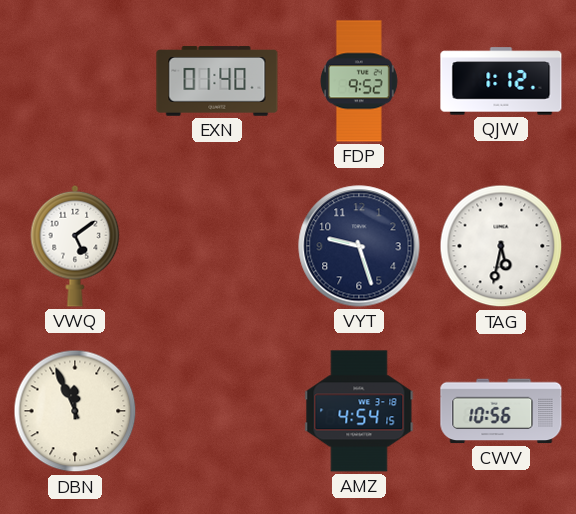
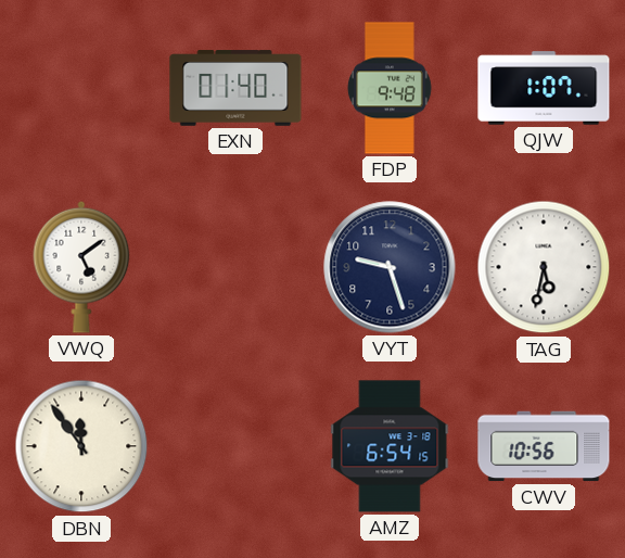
FDP: 9:52 -> 9:48 (390, 88)
QJW: 1:12 -> 1:07 (544, 88)
DBN: 11:56 -> 11:54 (81, 446)
AMZ: 4:54 -> 6:54 (390, 446)
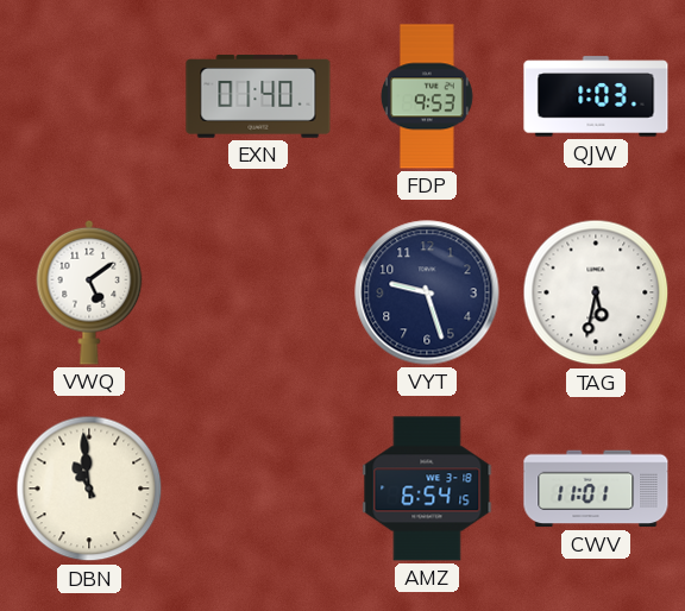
FDP: 9:48 -> 9:53 (427, 96)
QJW: 1:07 -> 1:03 (596, 96)
DBN: 11:54 -> 10:59 (89, 489)
CWV: 10:56 -> 11:01 (596, 489)
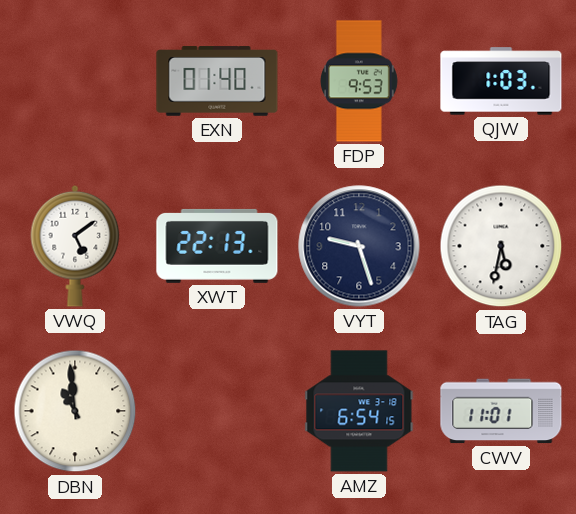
XWT: none -> 22:13 (217, 246)
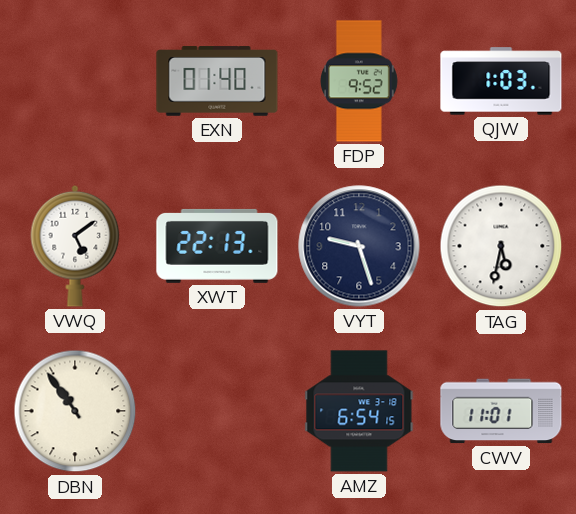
FDP: 9:53 -> 9:52 (359, 81)
DBN: 10:59 -> 10:54 (75, 411)
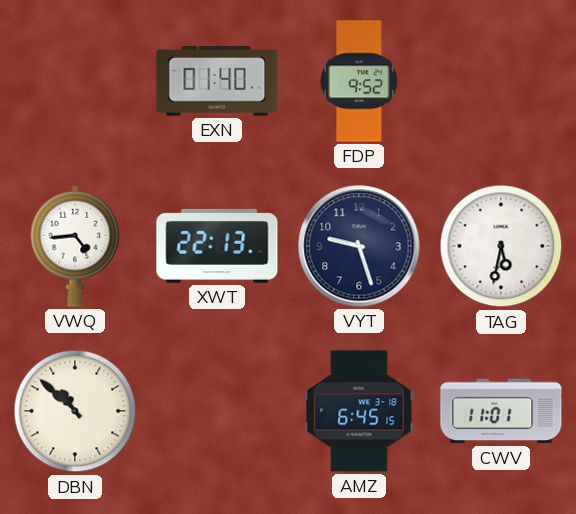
QJW: 1:03 -> none (501, 81)
VWQ: 5:09 -> 4:44 (75, 246)
DBN: 10:54 -> 10:52 (75, 411)
AMZ: 6:54 -> 6:45 (359, 411)
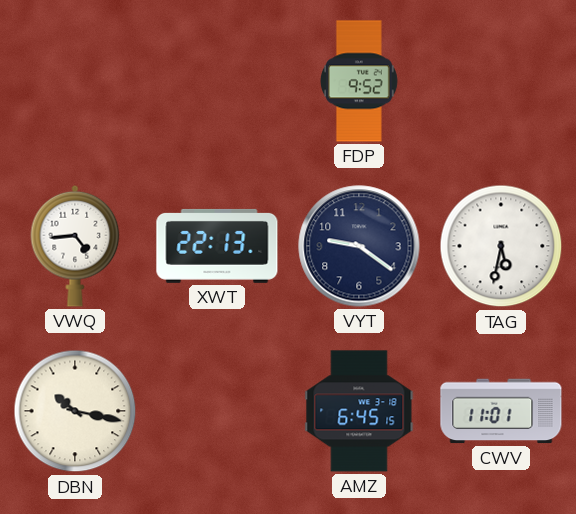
EXN: 01:40 -> none (217, 81)
VYT: 9:27 -> 9:21 (359, 246)
DBN: 10:52 -> 10:17 (75, 411)
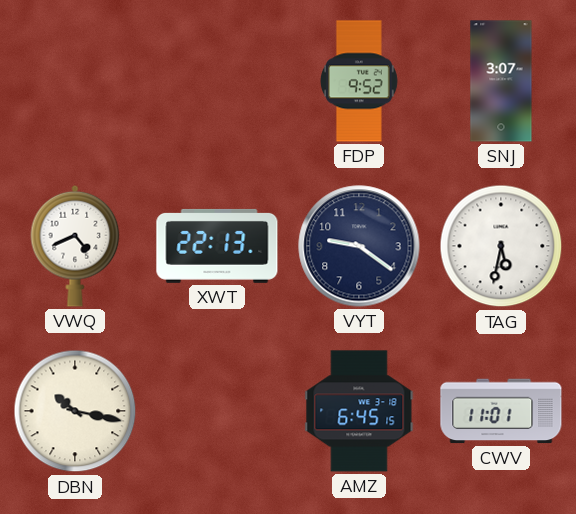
SNJ: none -> 3:07 (501, 81)
VWQ: 4:44 -> 4:41 (75, 246)
